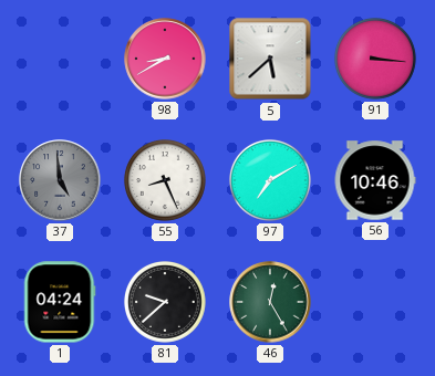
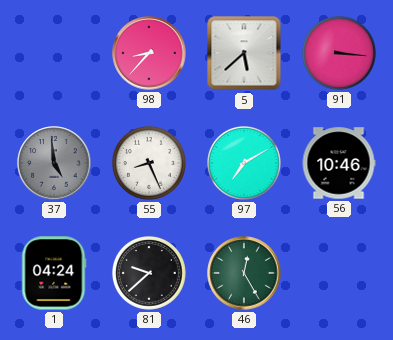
98: 8:40 -> 8:37 (149, 53)
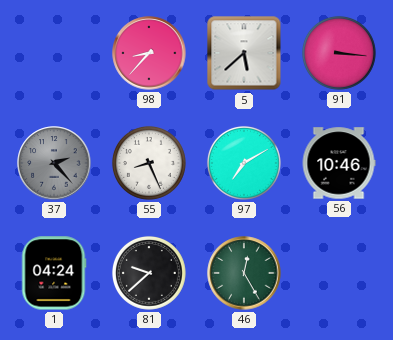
37: 4:59 -> 2:23 (54, 163)
